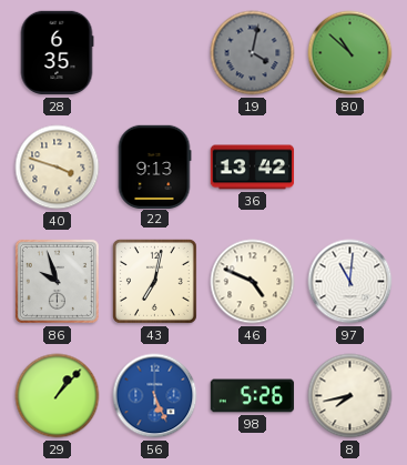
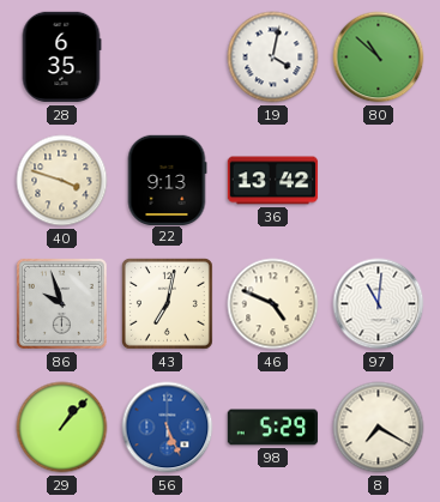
19 dial: grey -> white (273, 58)
98: 5:26 -> 5:29 (273, 428)
8: 7:43 -> 7:20 (379, 428)
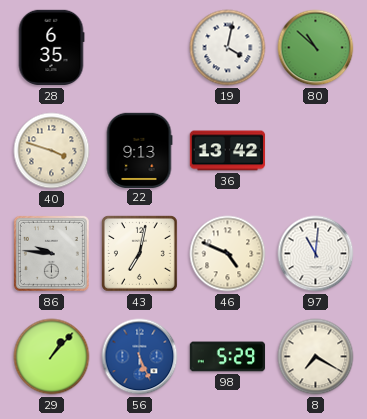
86: 9:57 -> 9:46 (51, 253)
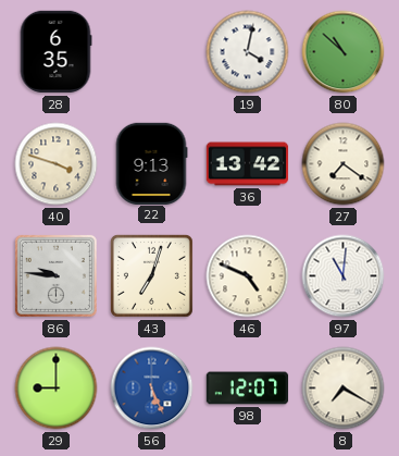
27: none -> 7:21 (344, 164)
43: 7:02 -> 7:03 (151, 275)
29: 1:07 -> 9:00 (57, 389)
98: 5:29 -> 12:07 (248, 389)
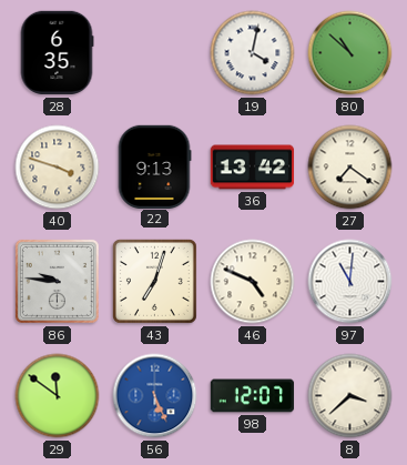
29: 9:00 -> 11:51 (58, 396)
8: 7:20 -> 3:38 (350, 396)
